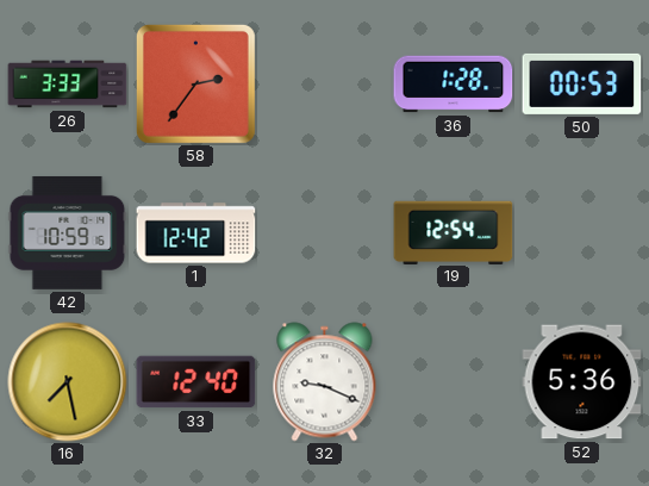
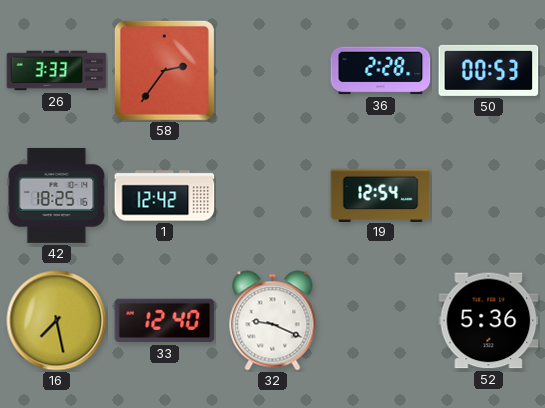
36: 1:28 -> 2:28 (381, 71)
42: 10:59 -> 18:25 (57, 195)
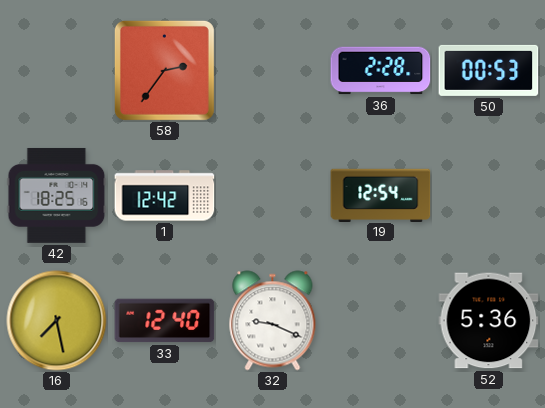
26: 3:33 -> none (57, 71)
